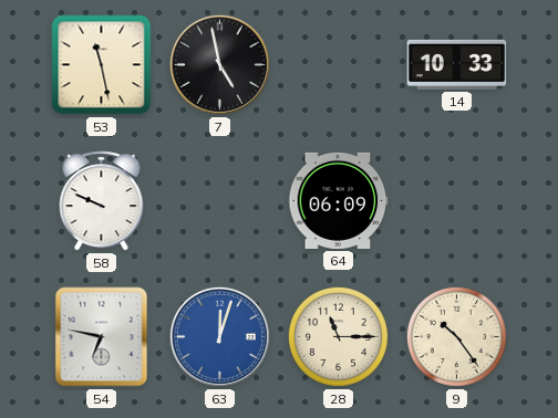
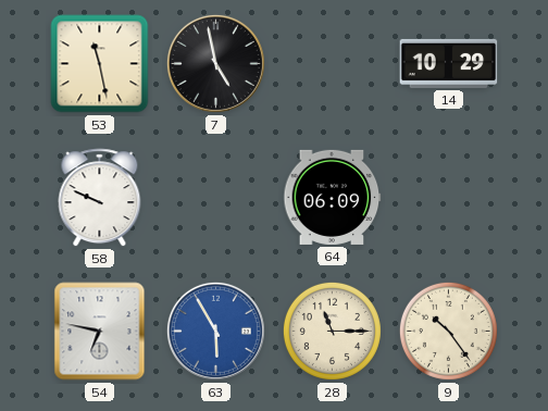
14: 10:33 -> 10:29 (449, 63)
63: 12:03 -> 5:55 (215, 331)
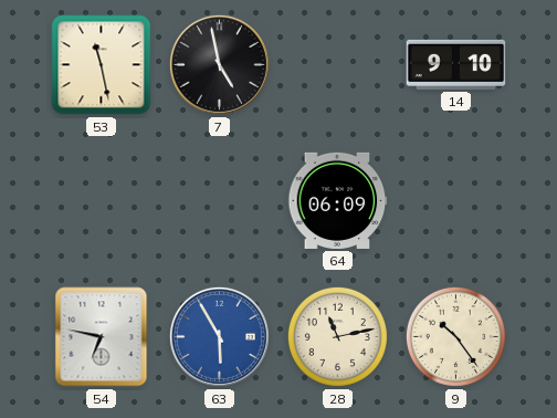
14: 10:29 -> 9:10 (456, 64)
58: 9:49 -> none (100, 198)
28: 11:15 -> 11:13 (337, 336)
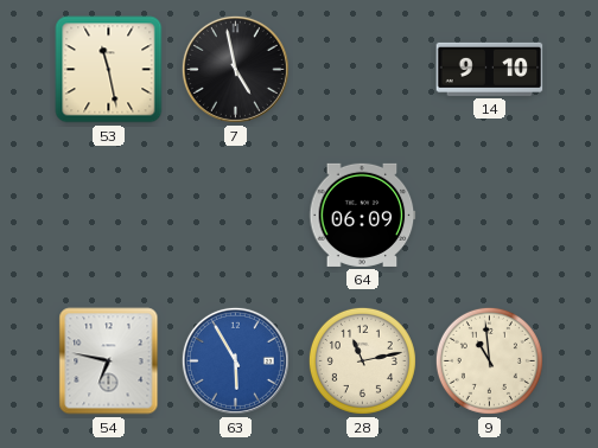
9: 10:24 -> 10:59 (489, 360)
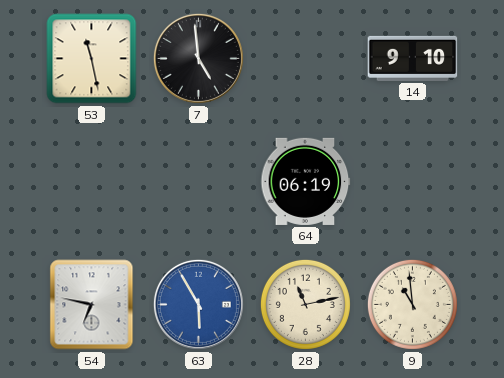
7: 4:58 -> 4:59 (198, 58)
64: 06:09 -> 06:19 (306, 181)
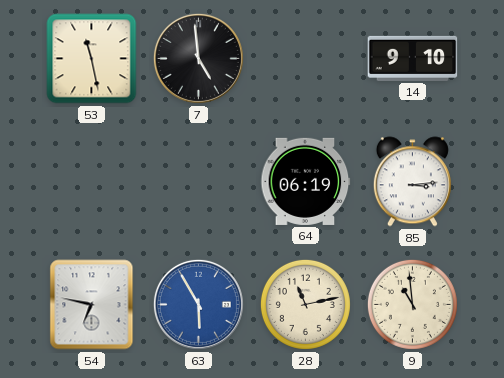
85: none -> 3:14 (412, 182)
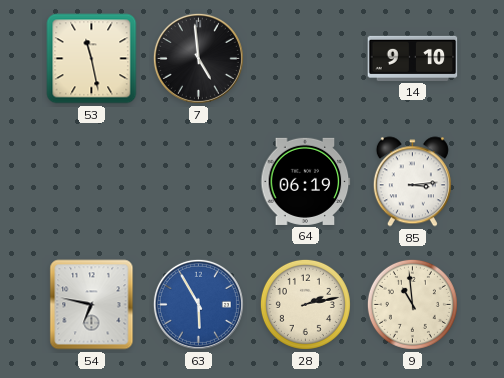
28: 11:13 -> 2:13 (305, 304)
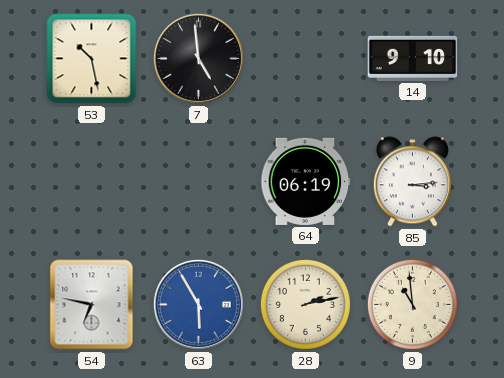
53: 11:28 -> 10:28 (92, 59)
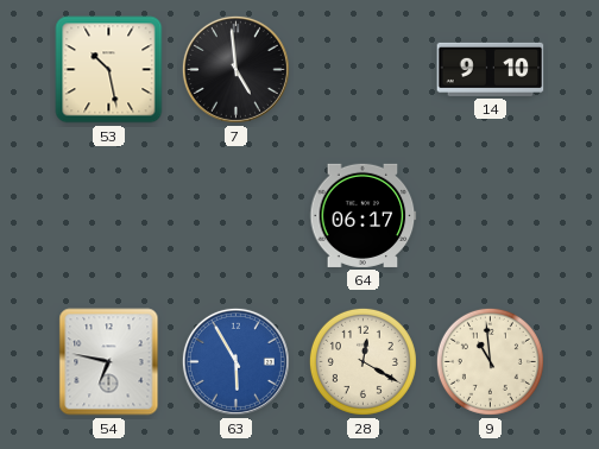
64: 06:19 -> 06:17 (364, 215)
85: 3:14 -> none (412, 182)
28: 2:13 -> 12:20 (362, 361)
